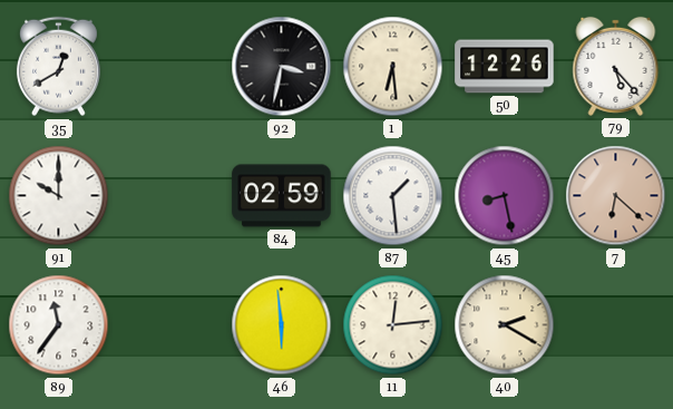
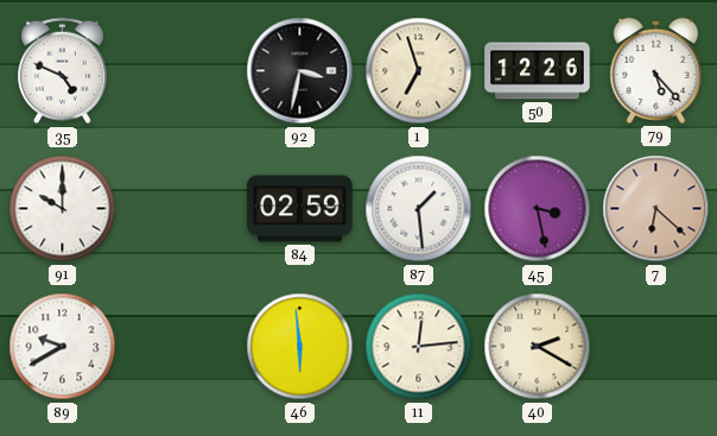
35: 12:40 -> 4:49 (62, 71)
1: 6:29 -> 6:57 (419, 71)
45: 8:28 -> 3:28 (538, 209)
89: 11:36 -> 9:40 (63, 347)
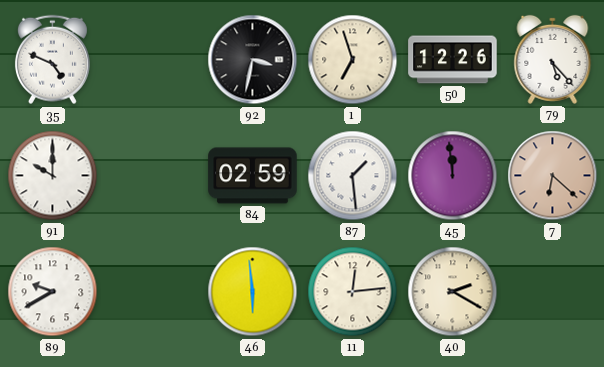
45: 3:28 -> 11:59 (453, 176)
